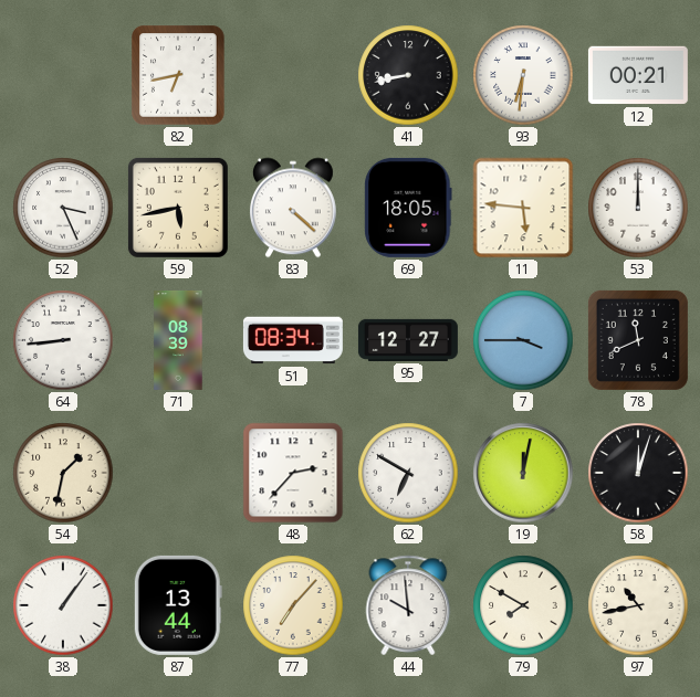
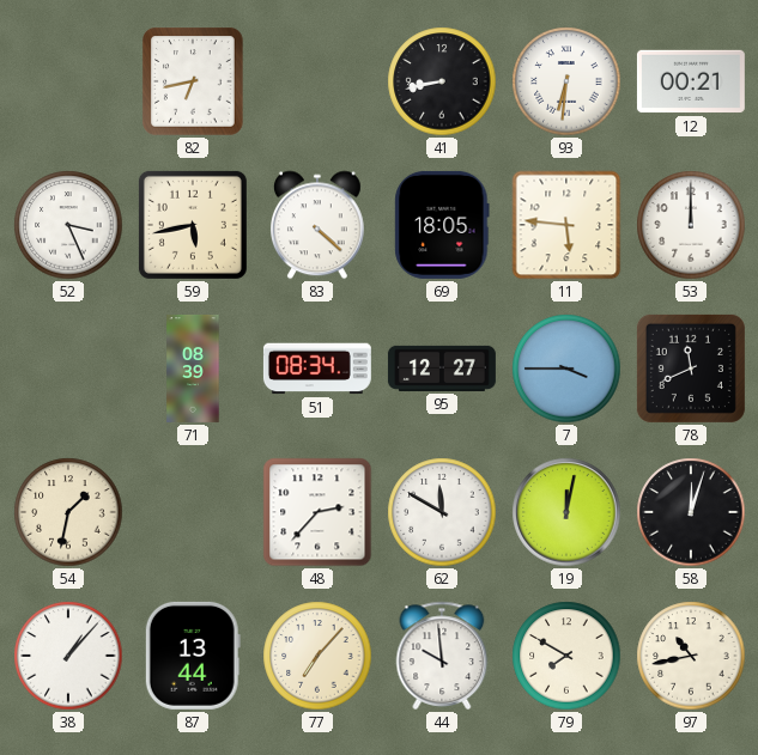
64: 8:44 -> none (63, 340)
62: 6:50 -> 11:50 (442, 512)
38: 1:06 -> 1:07 (68, 656)
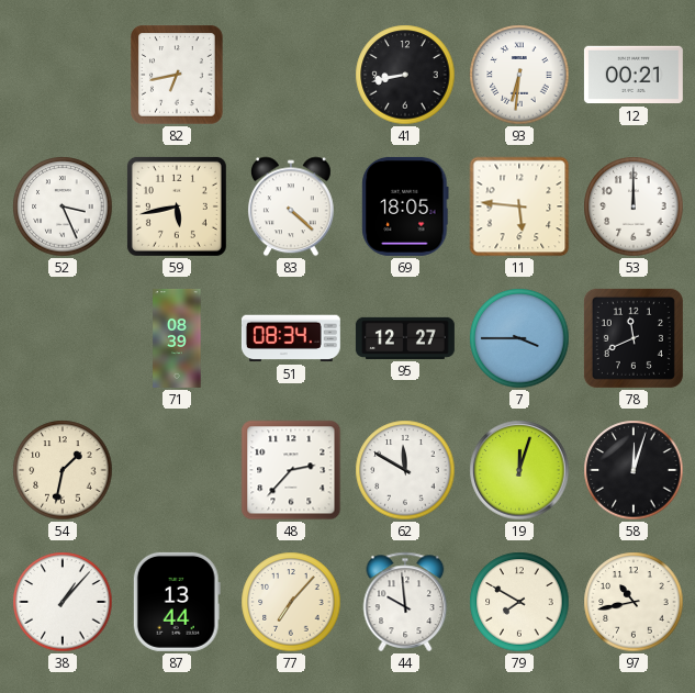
19: 12:02 -> 12:03 (519, 470)
